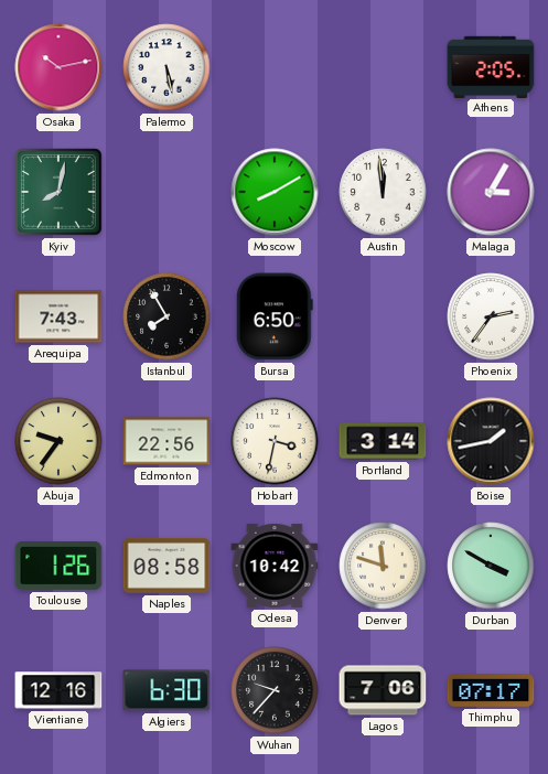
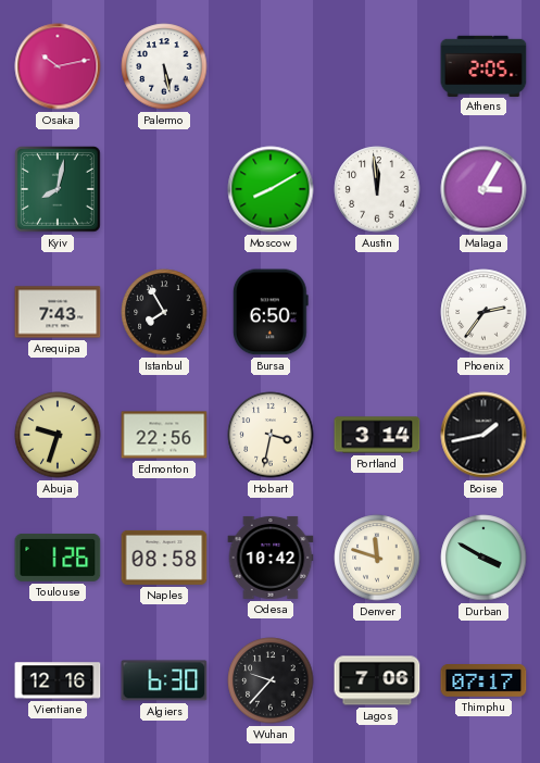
Abuja: 9:36 -> 9:33 (58, 435)
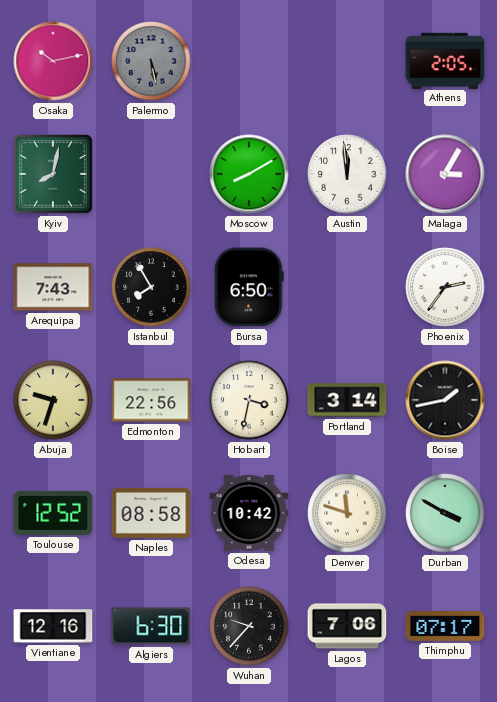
Palermo dial: white -> grey (151, 61)
Toulouse: 1:26 -> 12:52 (53, 513)
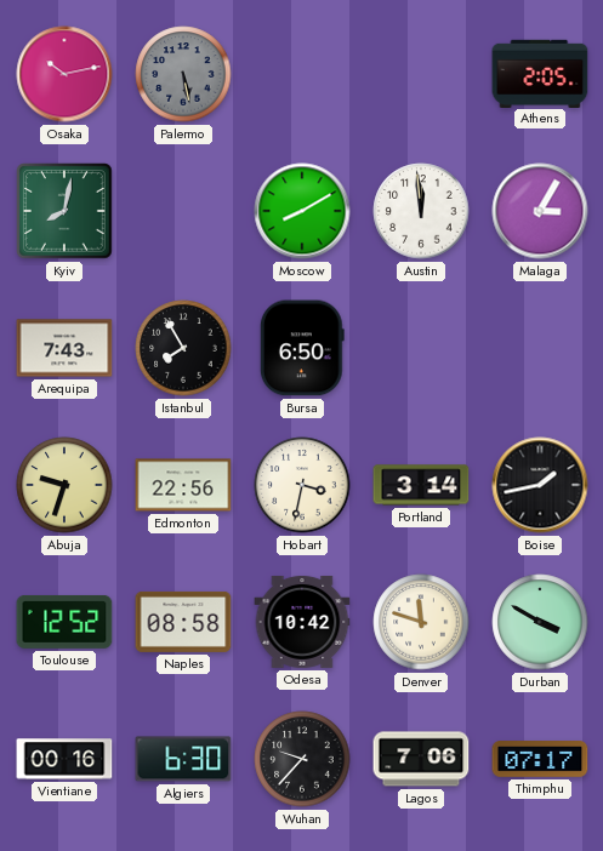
Phoenix: 2:36 -> none (445, 287)
Vientiane: 12:16 -> 00:16 (64, 759)
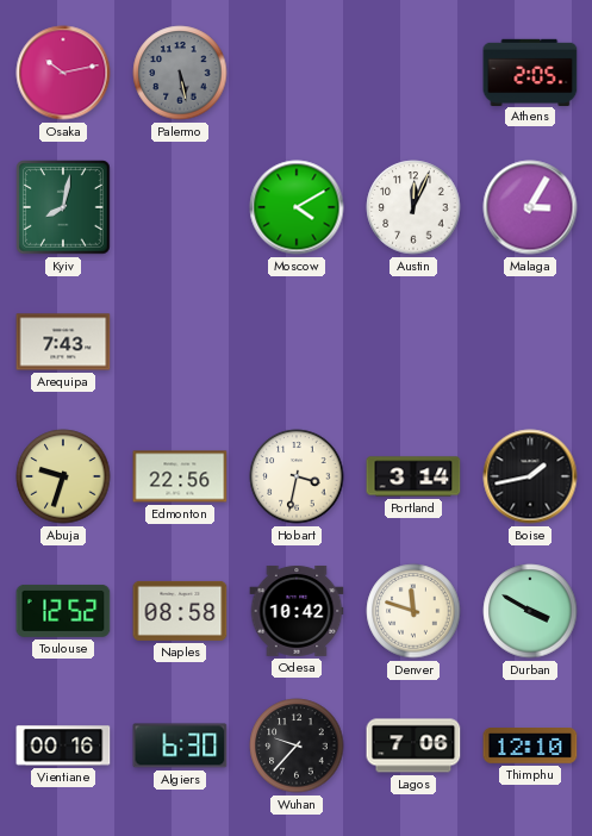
Moscow: 8:10 -> 4:10 (297, 207)
Austin: 11:59 -> 12:04 (413, 207)
Istanbul: 7:55 -> none (183, 348)
Bursa: 6:50 -> none (302, 348)
Thimphu: 07:17 -> 12:10 (530, 747)
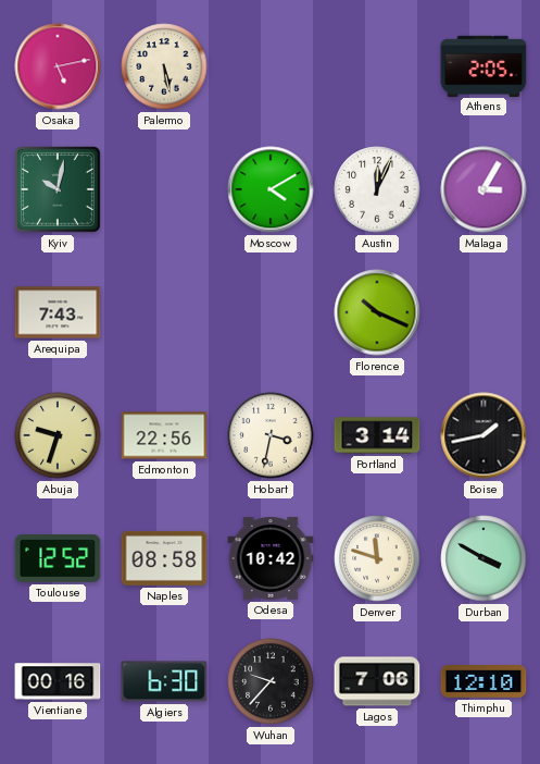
Osaka: 10:13 -> 5:13 (58, 66)
Palermo dial: grey -> cream (164, 66)
Kyiv: 8:02 -> 10:02 (58, 189)
Florence: none -> 10:19 (377, 312)
